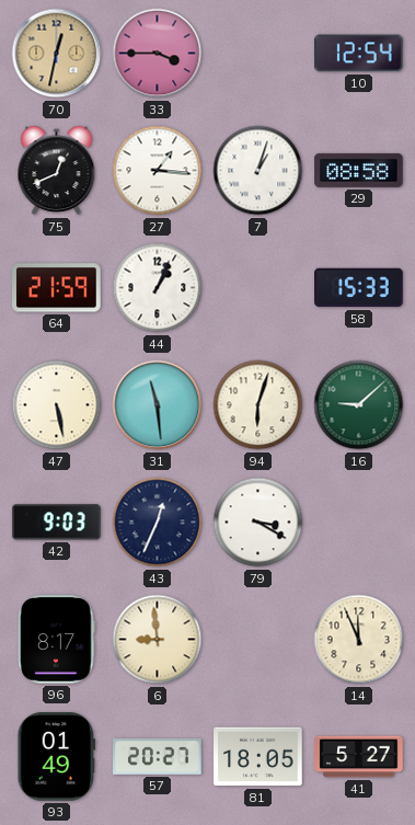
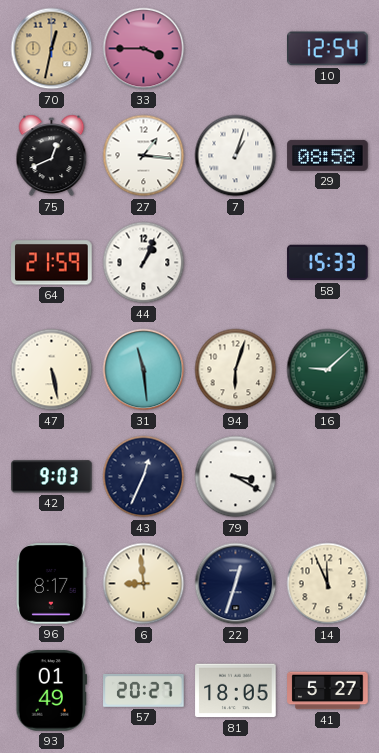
22: none -> 12:33 (236, 584)
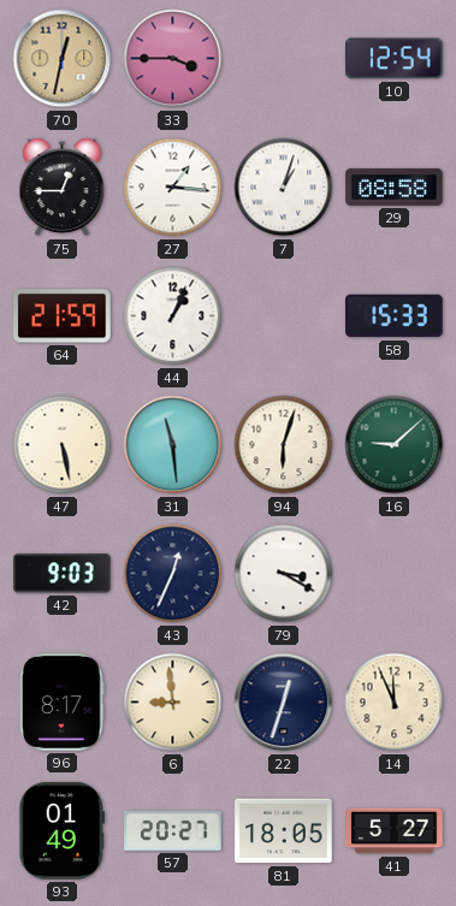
75: 12:41 -> 12:45 (63, 188)
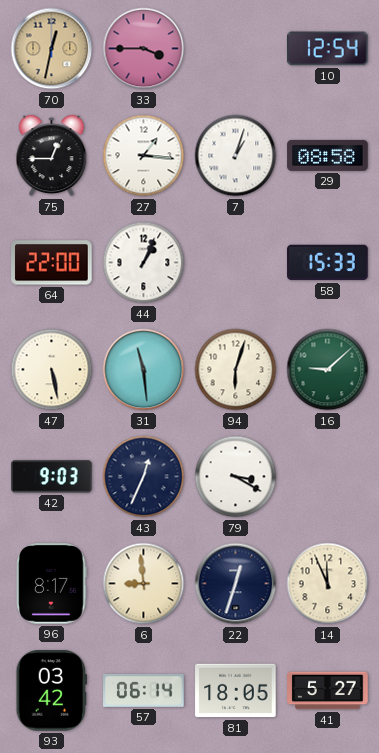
64: 21:59 -> 22:00 (52, 263)
93: 01:49 -> 03:42 (51, 691)
57: 20:27 -> 06:14 (144, 690)
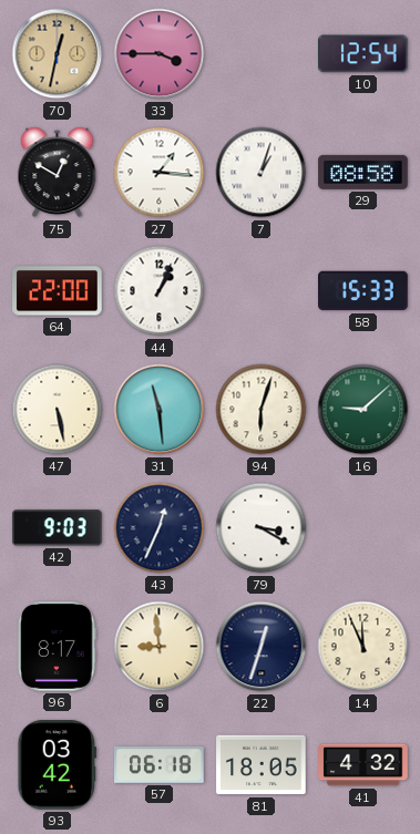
75: 12:45 -> 12:50 (58, 173)
57: 06:14 -> 06:18 (160, 764)
41: 5:27 -> 4:32 (363, 765)
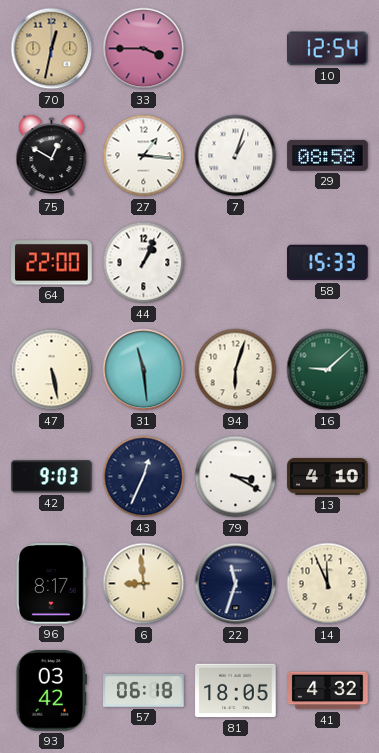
13: none -> 4:10 (328, 477)
22: 12:33 -> 11:33 (236, 584)
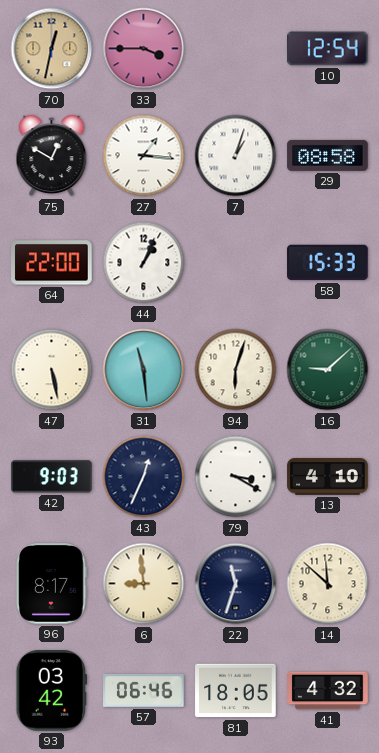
14: 11:56 -> 11:52 (328, 584)
57: 06:18 -> 06:46 (144, 690)
